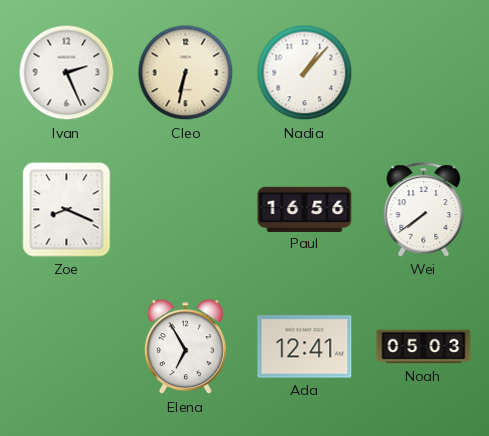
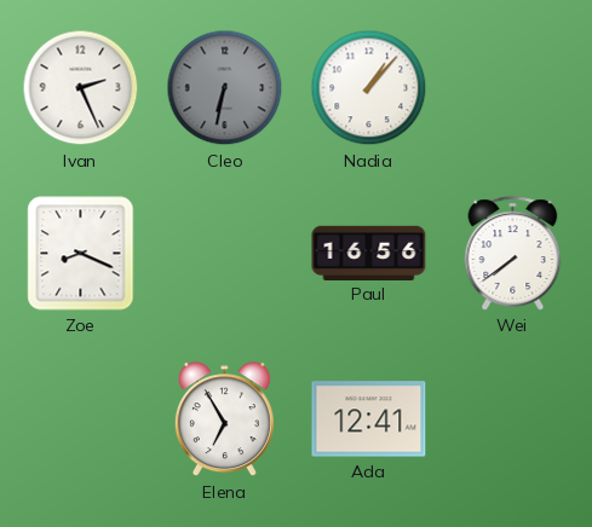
Cleo dial: cream -> grey (225, 88)
Noah: 05:03 -> none (424, 347)
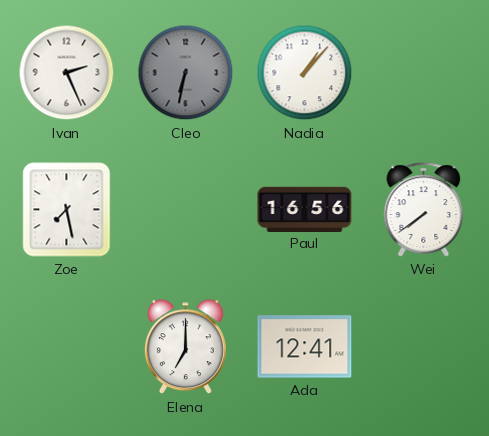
Zoe: 8:19 -> 7:28 (67, 210)
Elena: 6:55 -> 7:00 (185, 347)
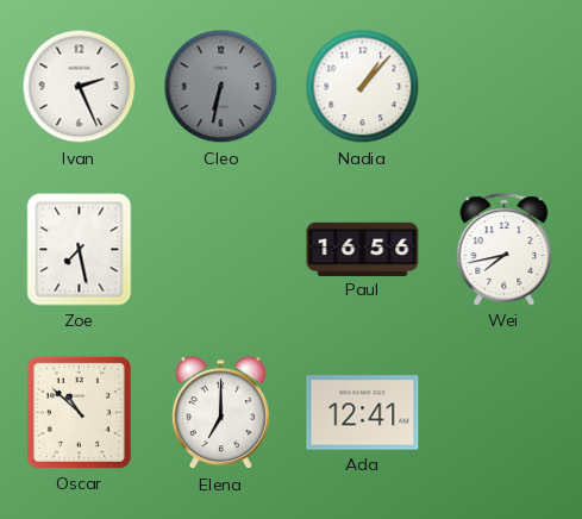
Wei: 7:39 -> 7:43 (505, 250)
Oscar: none -> 10:52 (79, 412)
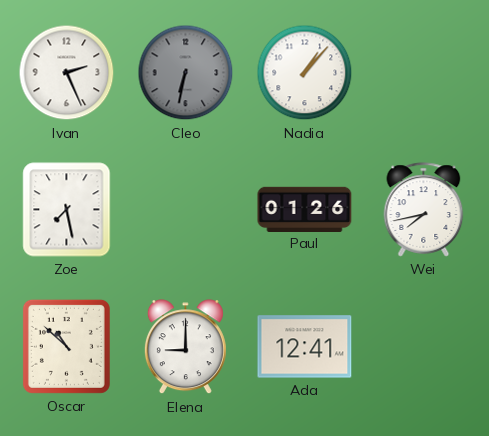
Paul: 16:56 -> 01:26 (305, 209)
Elena: 7:00 -> 9:00 (185, 347)
